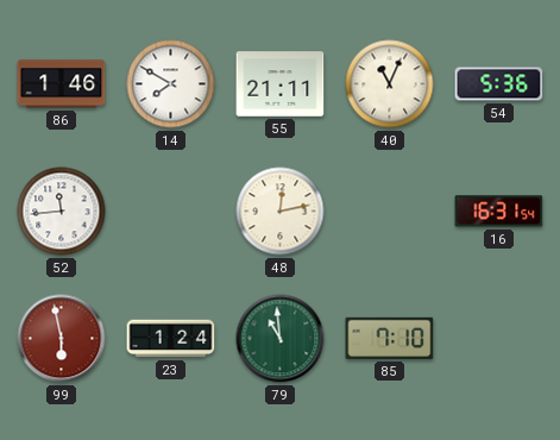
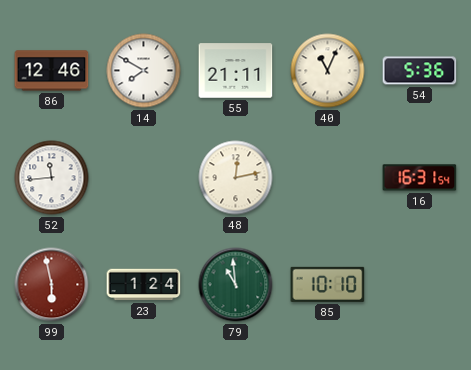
86: 1:46 -> 12:46 (52, 71)
85: 7:10 -> 10:10 (328, 284)
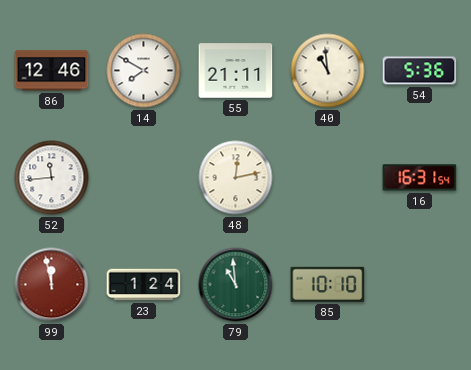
40: 11:04 -> 10:59 (328, 71)
99: 5:58 -> 11:58 (52, 285)
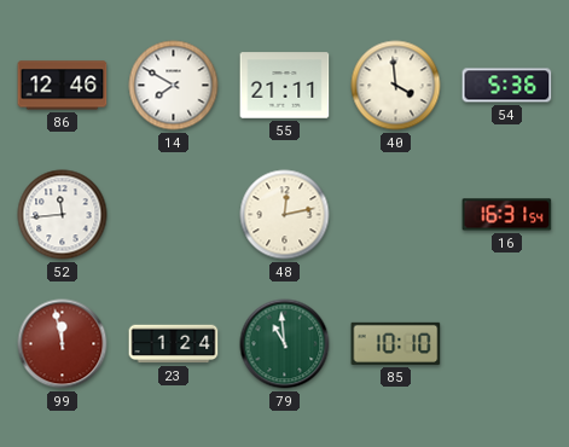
40: 10:59 -> 3:59 (396, 86)
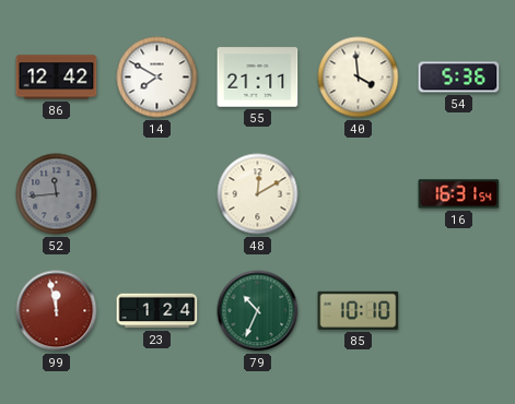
86: 12:46 -> 12:42 (57, 78)
52 dial: white -> grey (57, 194)
48: 12:13 -> 12:10 (258, 194)
79: 10:59 -> 10:34 (258, 311)
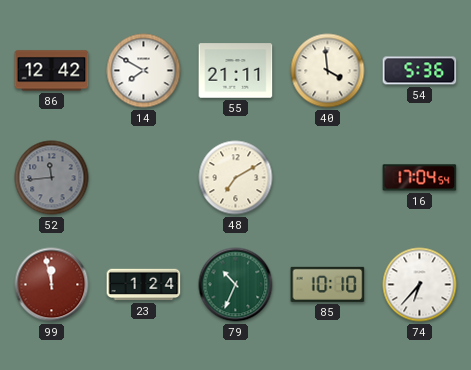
48: 12:10 -> 7:10 (236, 178)
16: 16:31 -> 17:04 (420, 178)
74: none -> 6:37 (420, 285)
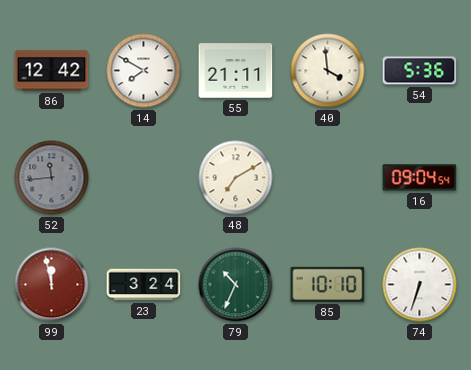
16: 17:04 -> 09:04 (420, 178)
23: 1:24 -> 3:24 (144, 285)
74: 6:37 -> 6:33 (420, 285)
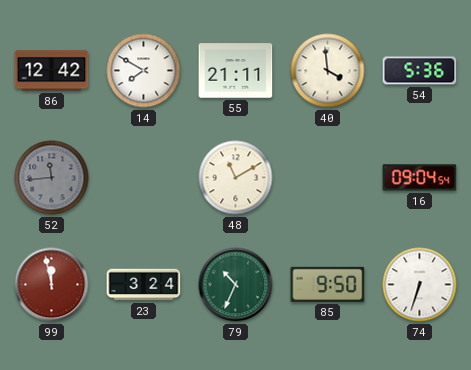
48: 7:10 -> 11:10 (236, 178)
85: 10:10 -> 9:50 (328, 284)
